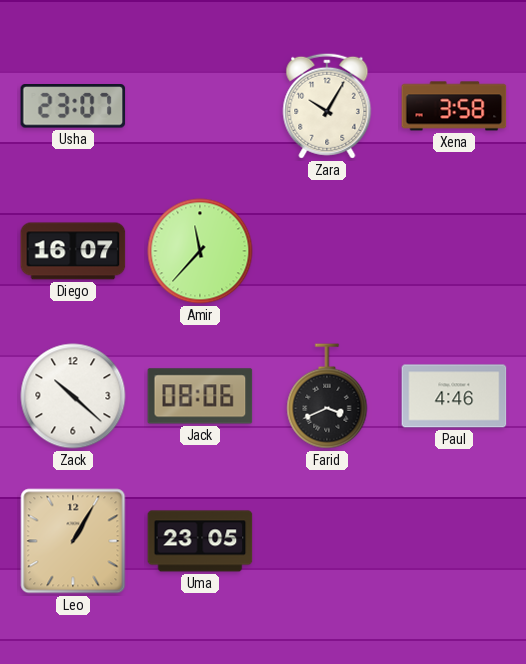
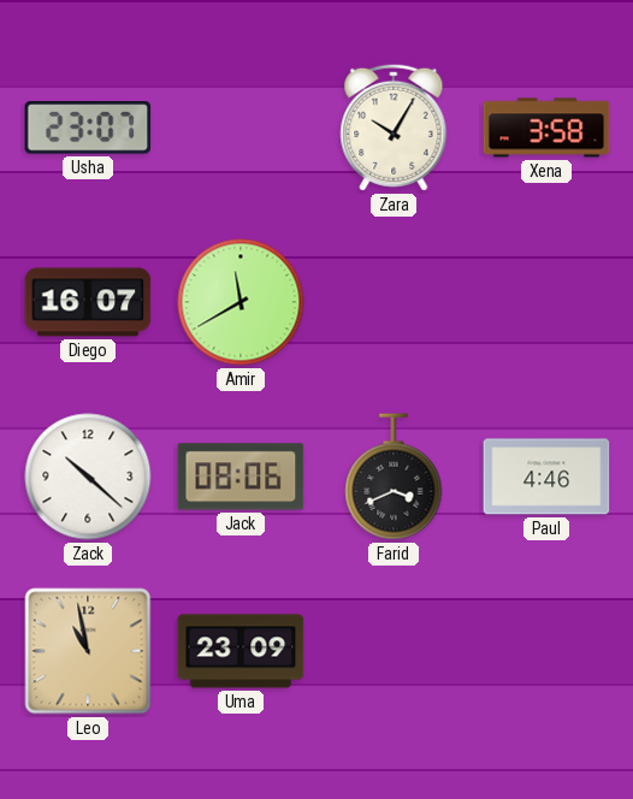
Amir: 11:37 -> 11:40 (241, 302)
Leo: 1:05 -> 10:58 (88, 651)
Uma: 23:05 -> 23:09 (241, 651)
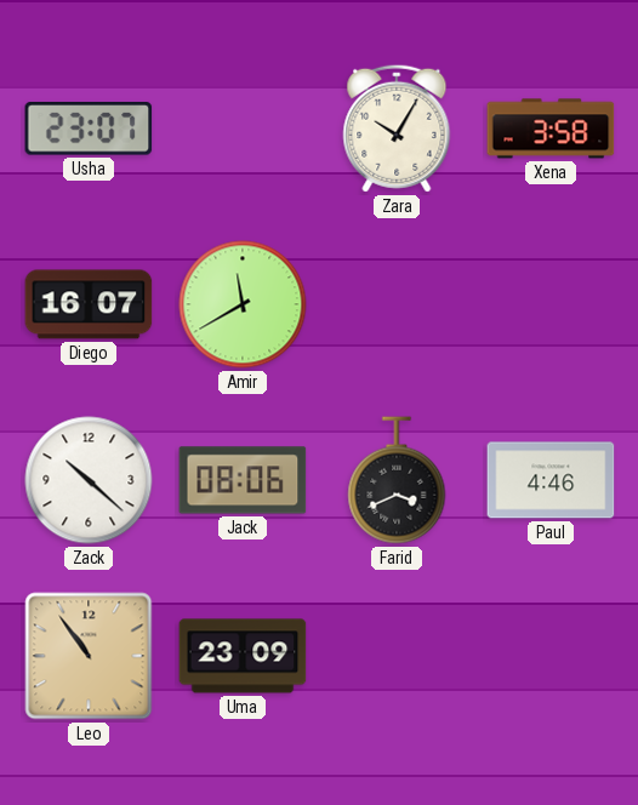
Leo: 10:58 -> 10:54 (89, 656)
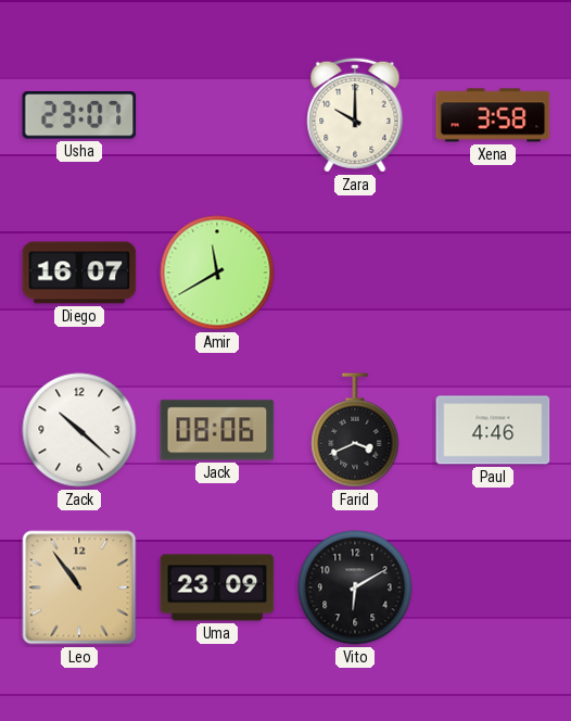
Zara: 10:05 -> 10:00 (355, 115)
Vito: none -> 6:10 (355, 587)
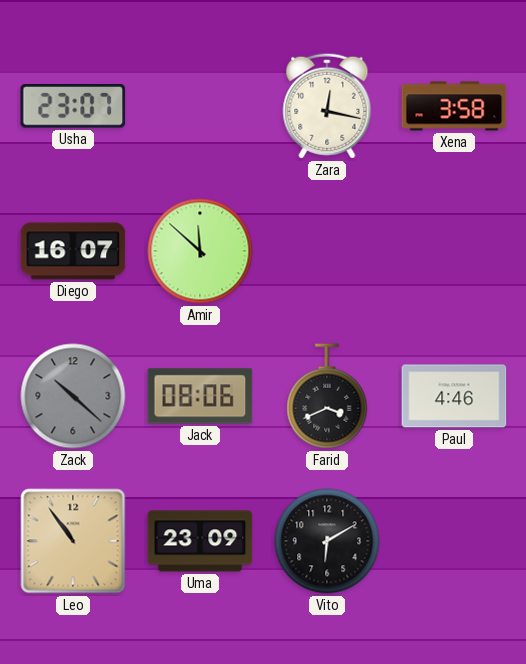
Zara: 10:00 -> 12:17 (327, 106)
Amir: 11:40 -> 11:52 (200, 251)
Zack dial: white -> grey (73, 396)
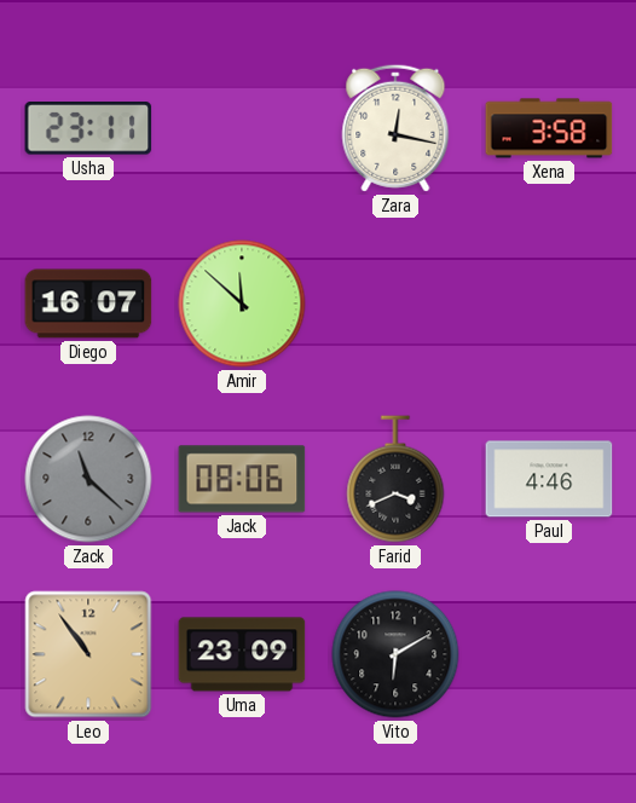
Usha: 23:07 -> 23:11 (88, 128)
Zack: 10:22 -> 11:22 (88, 479)
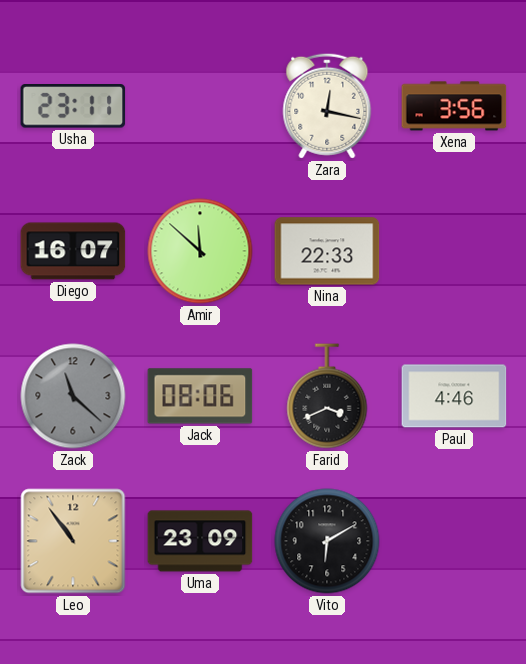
Xena: 3:58 -> 3:56 (454, 106)
Nina: none -> 22:33 (327, 251)
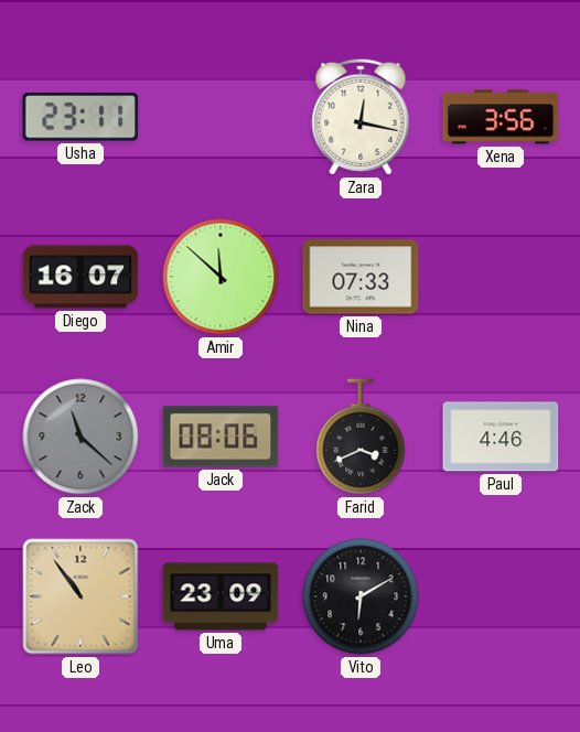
Nina: 22:33 -> 07:33 (361, 277)
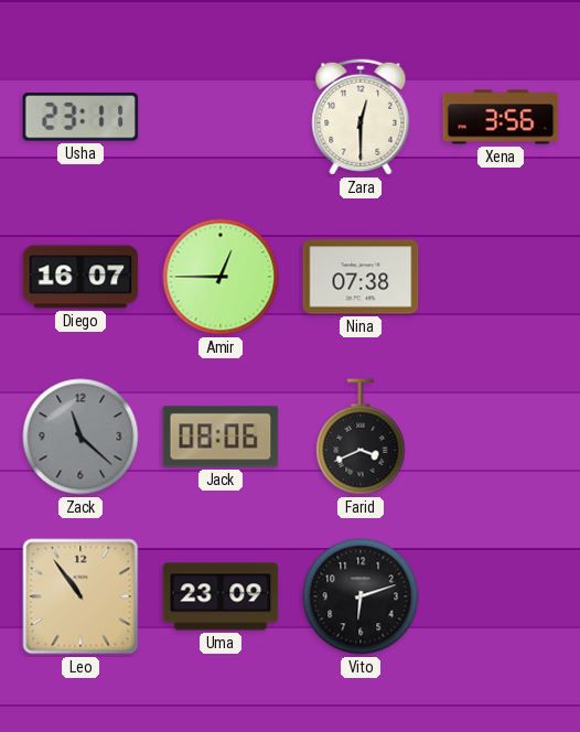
Zara: 12:17 -> 12:30 (361, 117)
Amir: 11:52 -> 12:45 (221, 277)
Nina: 07:33 -> 07:38 (361, 277)
Paul: 4:46 -> none (501, 437)
Vito: 6:10 -> 6:12 (361, 596)
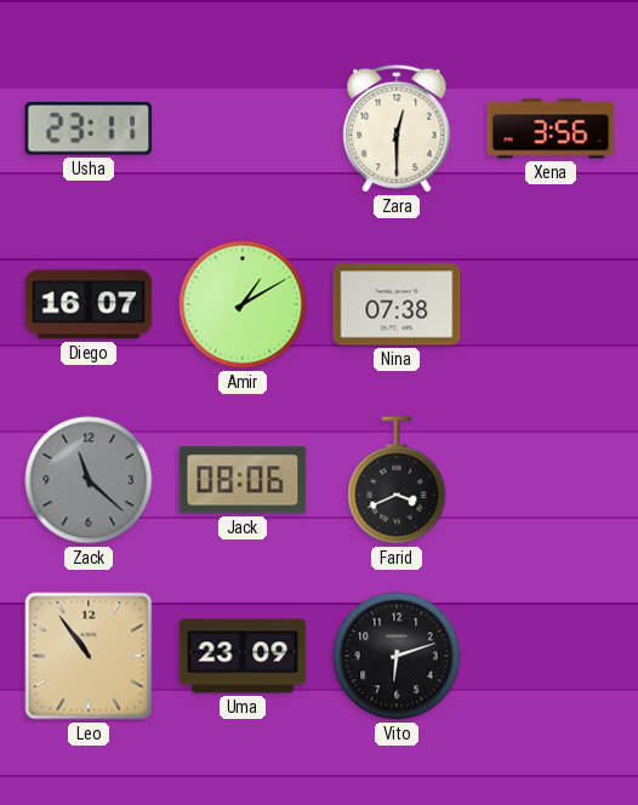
Amir: 12:45 -> 1:10 (243, 304)
